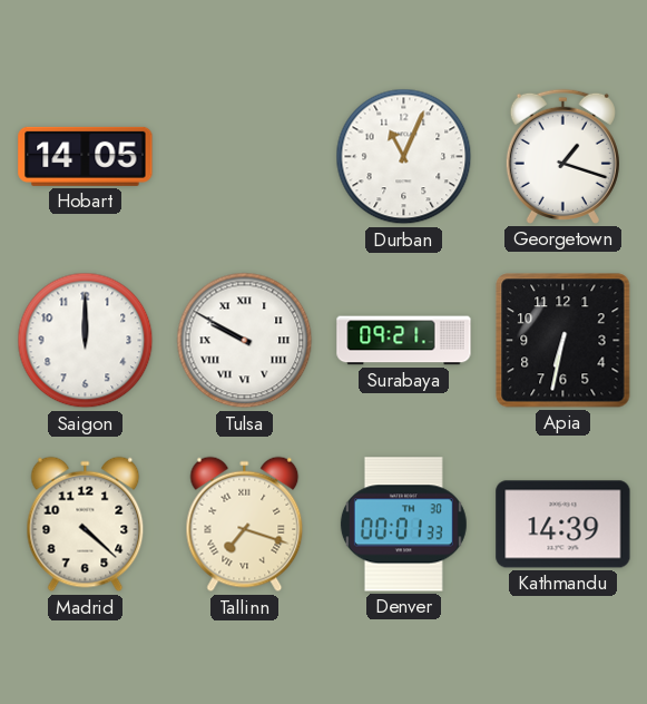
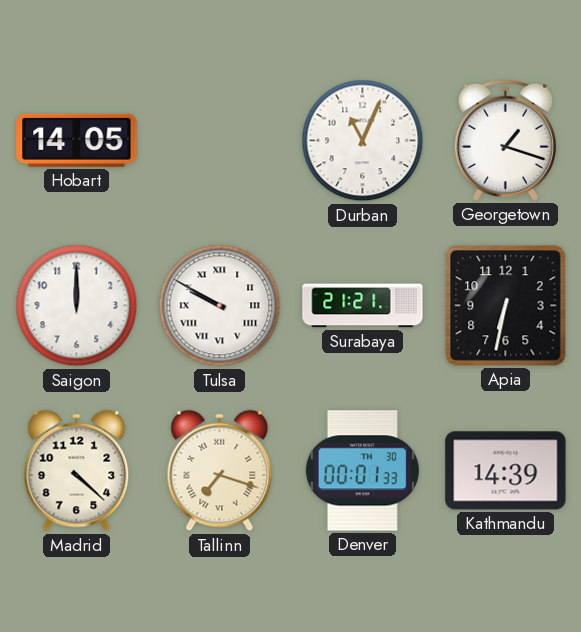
Surabaya: 09:21 -> 21:21 (363, 306)
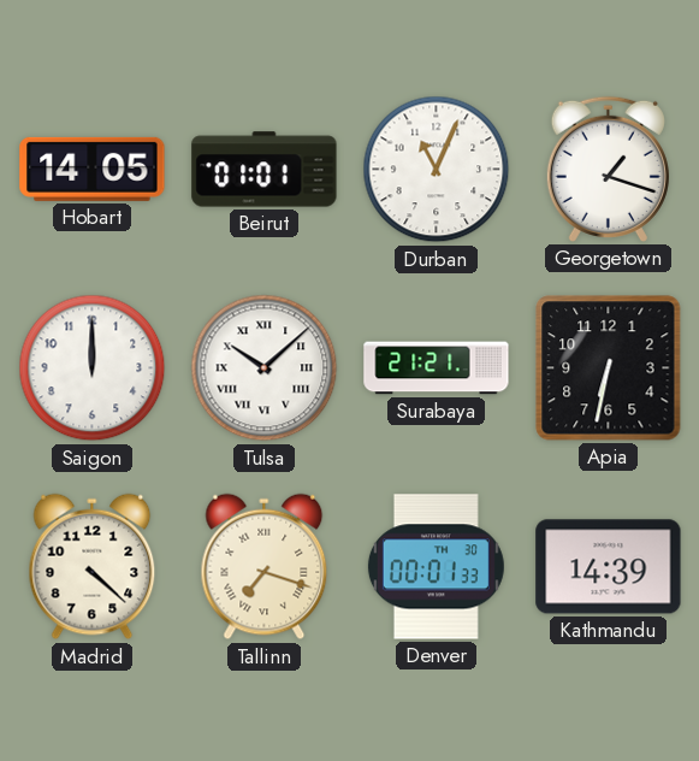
Beirut: none -> 01:01 (265, 170)
Tulsa: 9:50 -> 10:08 (265, 368)
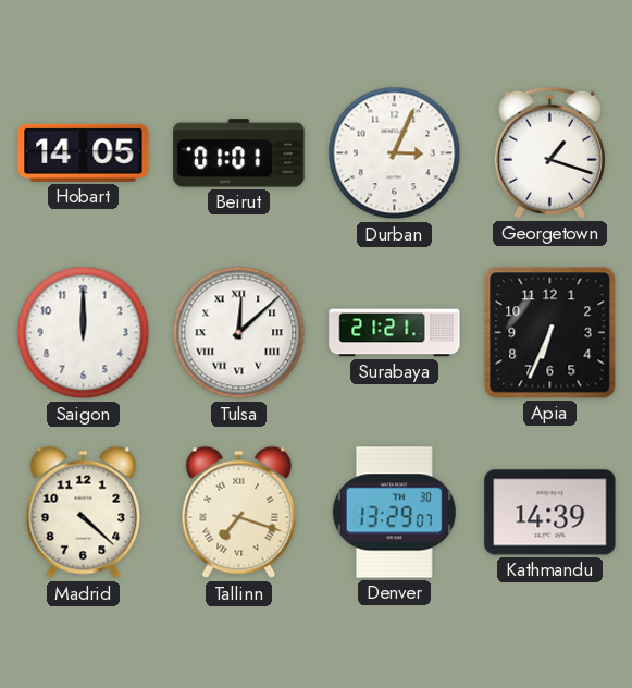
Durban: 11:04 -> 3:04 (395, 153)
Tulsa: 10:08 -> 12:08 (239, 333)
Apia: 6:32 -> 6:34 (550, 333)
Denver: 00:01 -> 13:29 (394, 513)
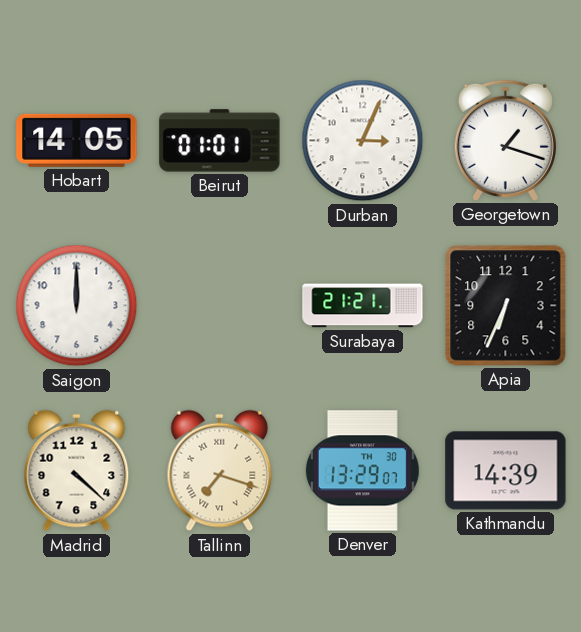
Tulsa: 12:08 -> none (239, 333)
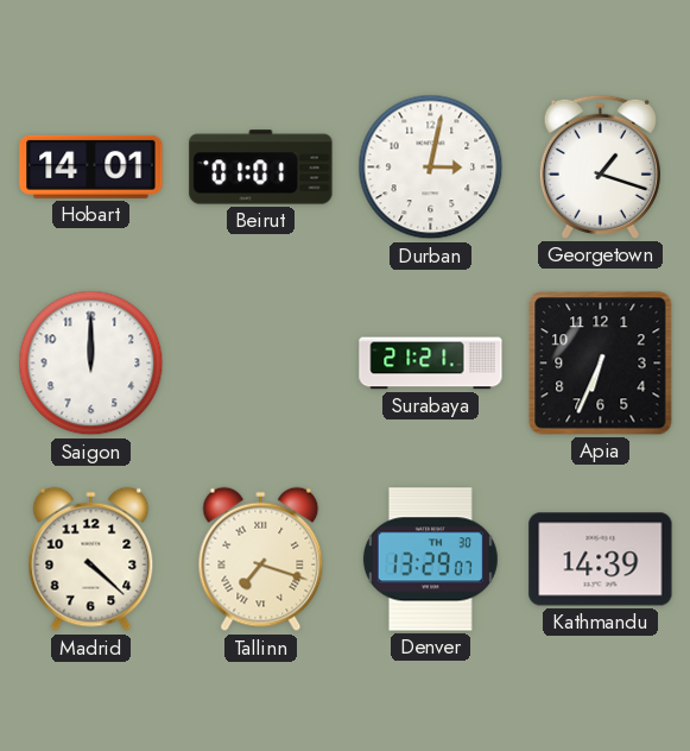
Hobart: 14:05 -> 14:01 (91, 166)
Durban: 3:04 -> 3:02 (431, 168)
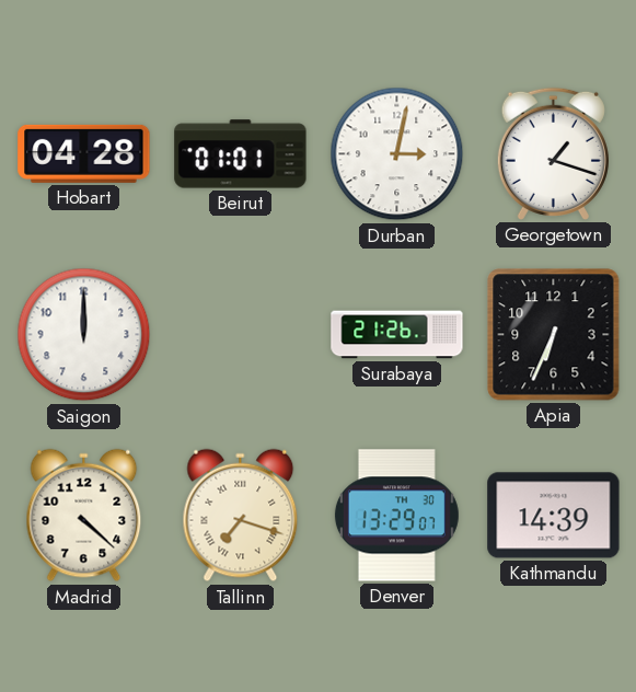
Hobart: 14:01 -> 04:28 (84, 153)
Surabaya: 21:21 -> 21:26 (397, 335)
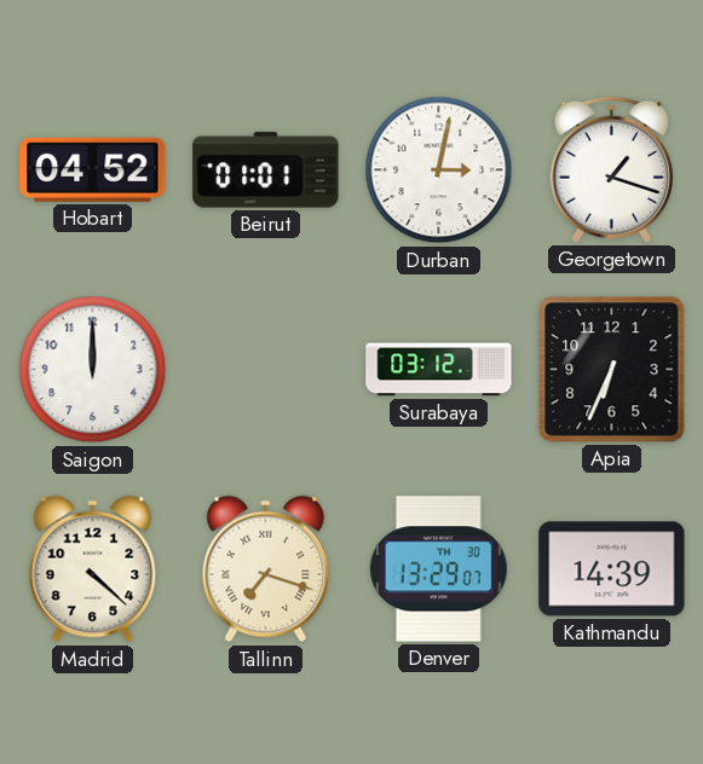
Hobart: 04:28 -> 04:52 (93, 169)
Surabaya: 21:26 -> 03:12 (439, 370)
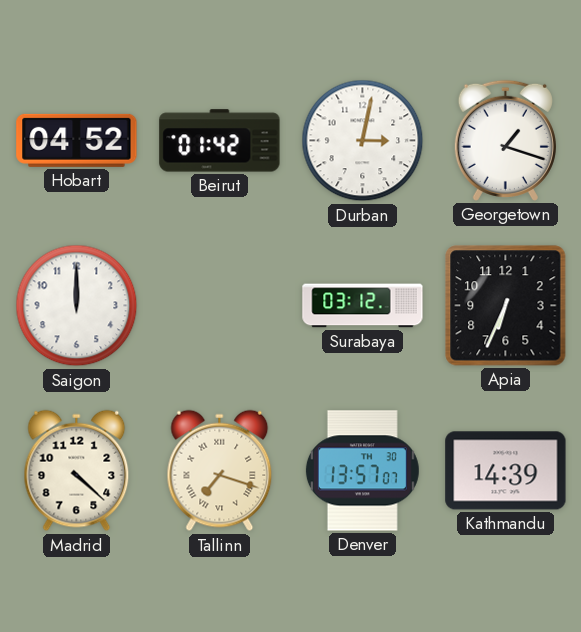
Beirut: 01:01 -> 01:42 (220, 141)
Denver: 13:29 -> 13:57 (362, 471)
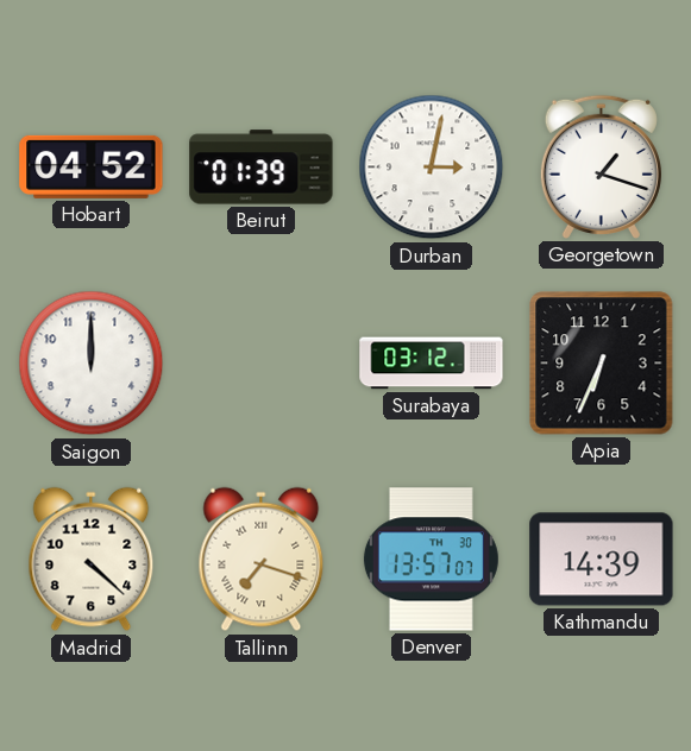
Beirut: 01:42 -> 01:39 (262, 168)
